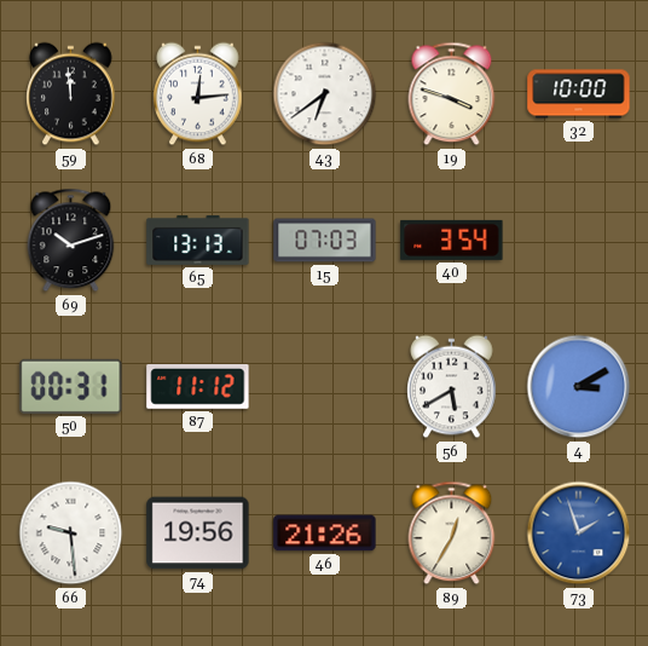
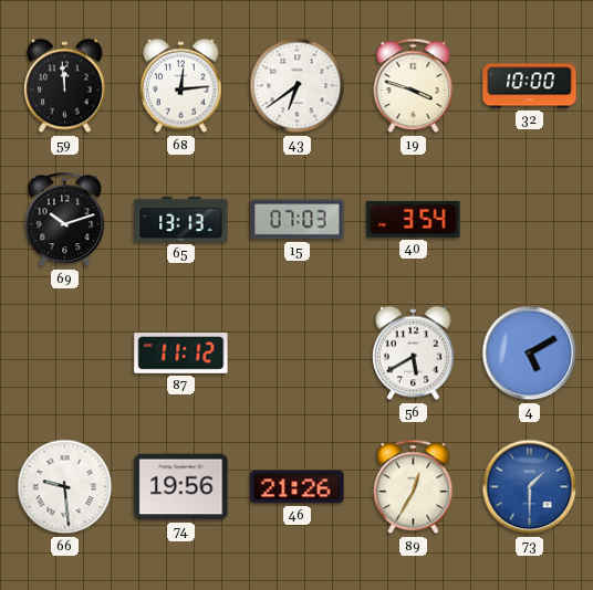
50: 00:31 -> none (71, 386)
4: 3:10 -> 5:10 (530, 354)
73: 1:57 -> 1:30 (530, 487)
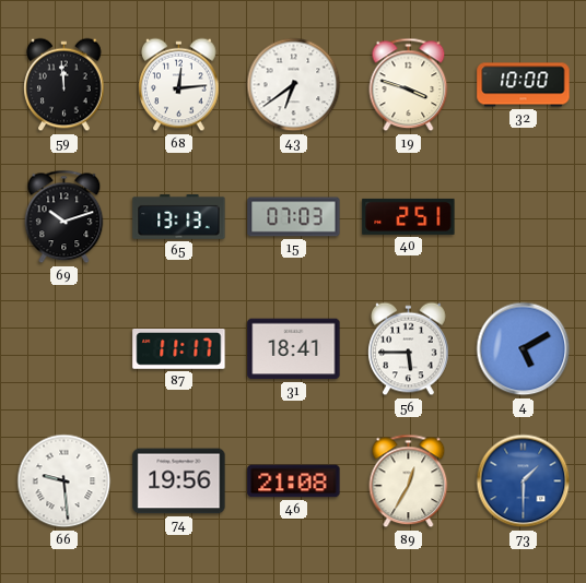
40: 3:54 -> 2:51 (409, 216)
87: 11:12 -> 11:17 (179, 349)
31: none -> 18:41 (294, 349)
56: 5:40 -> 5:45 (409, 349)
46: 21:26 -> 21:08 (294, 481)
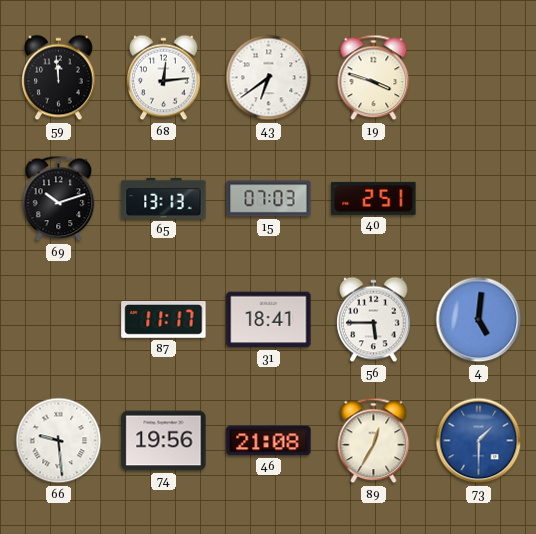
32: 10:00 -> none (524, 85)
4: 5:10 -> 5:01 (479, 320)
